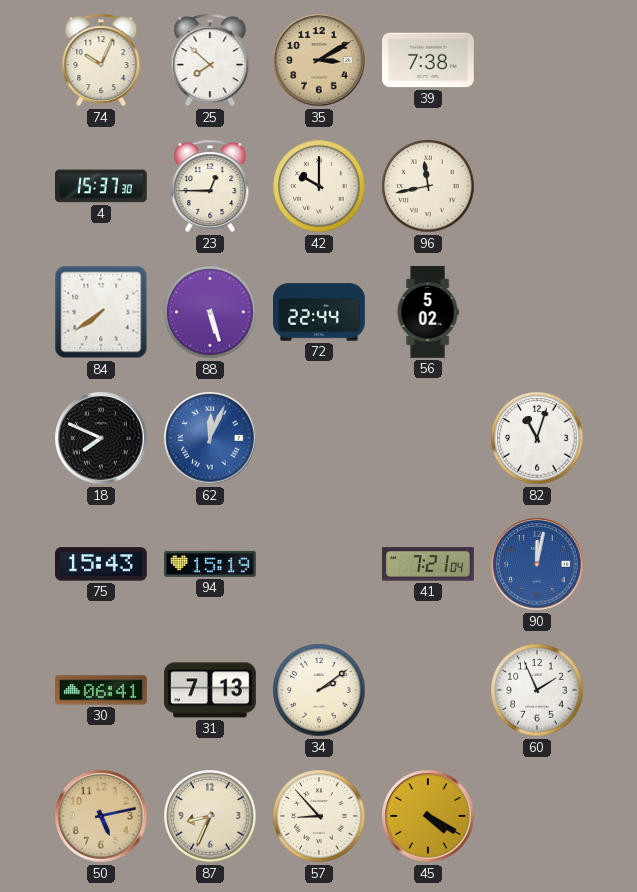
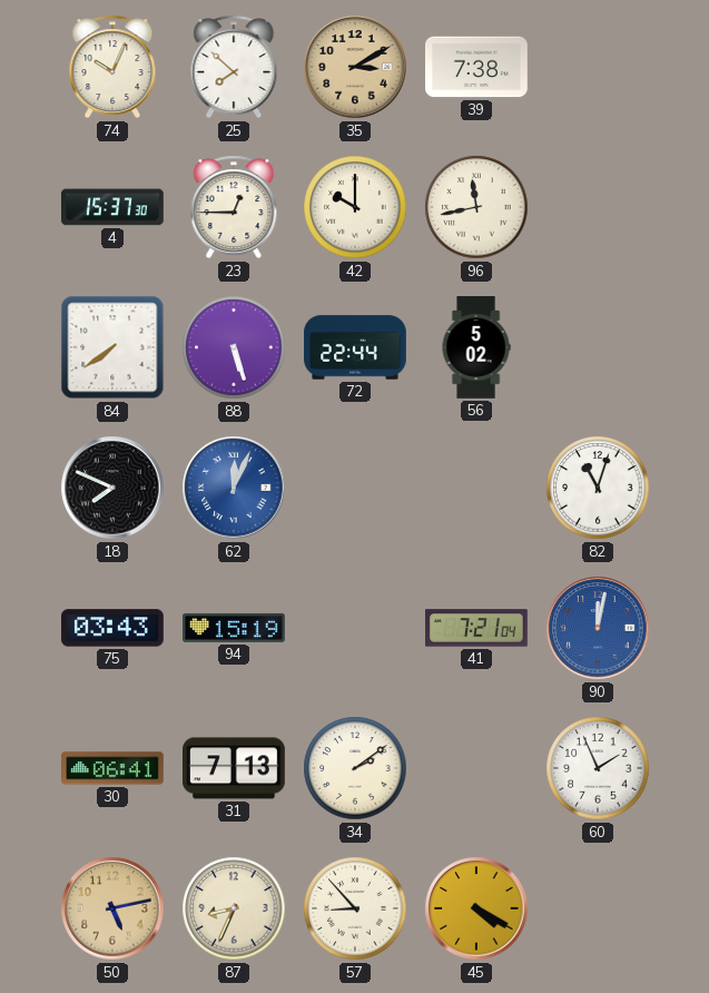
75: 15:43 -> 03:43 (114, 628)
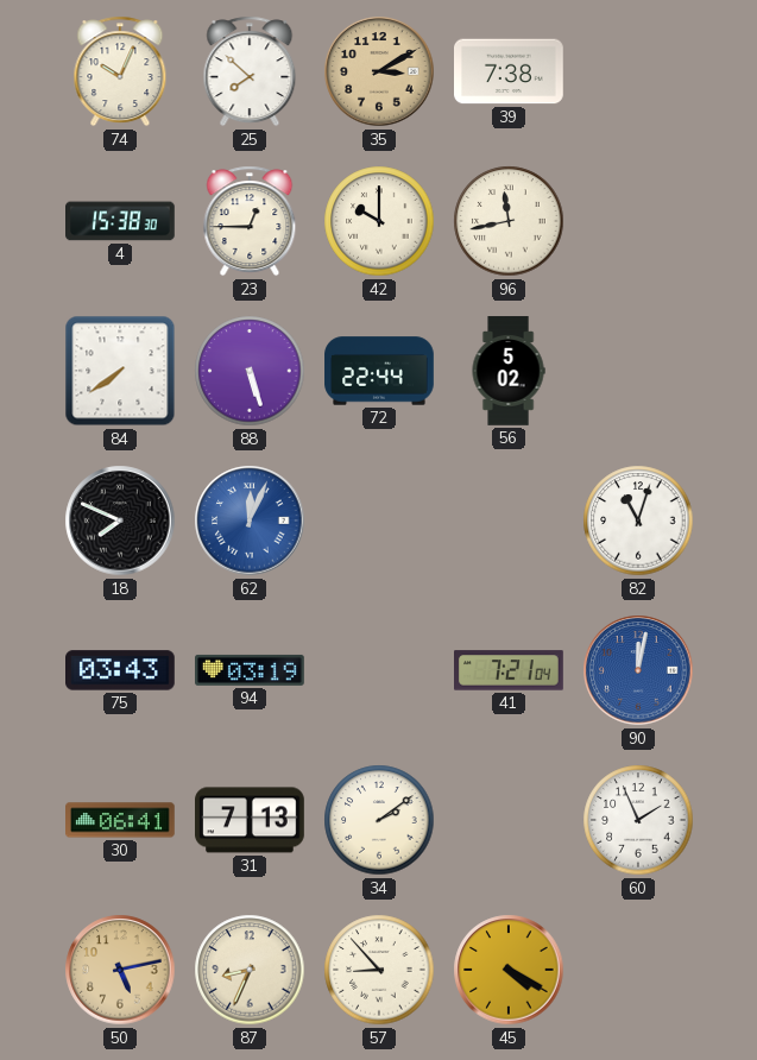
4: 15:37 -> 15:38 (121, 221)
94: 15:19 -> 03:19 (251, 670)
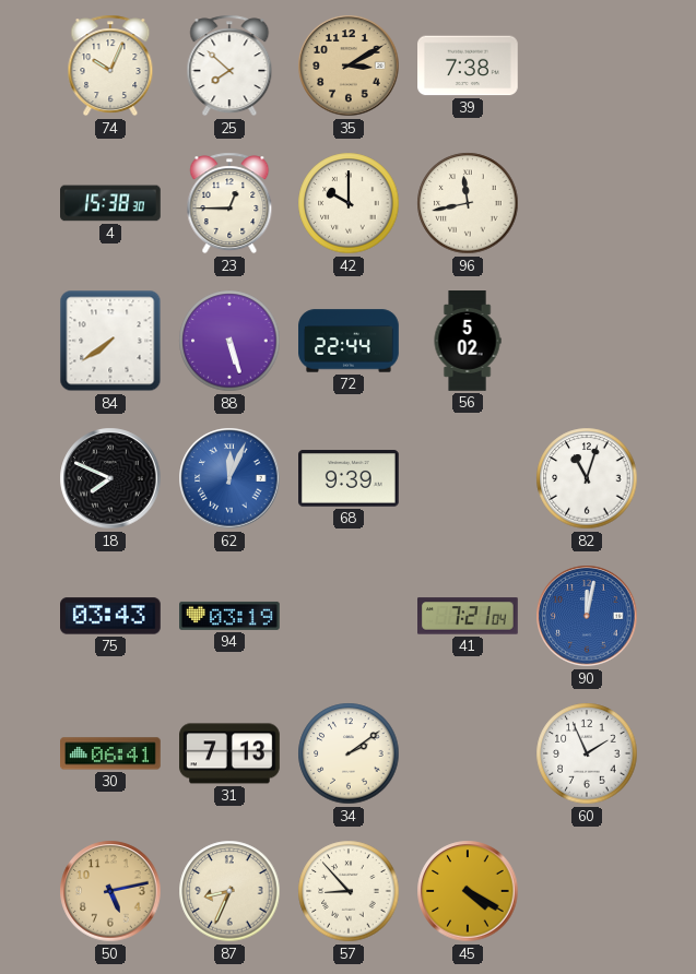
68: none -> 9:39 (350, 478)
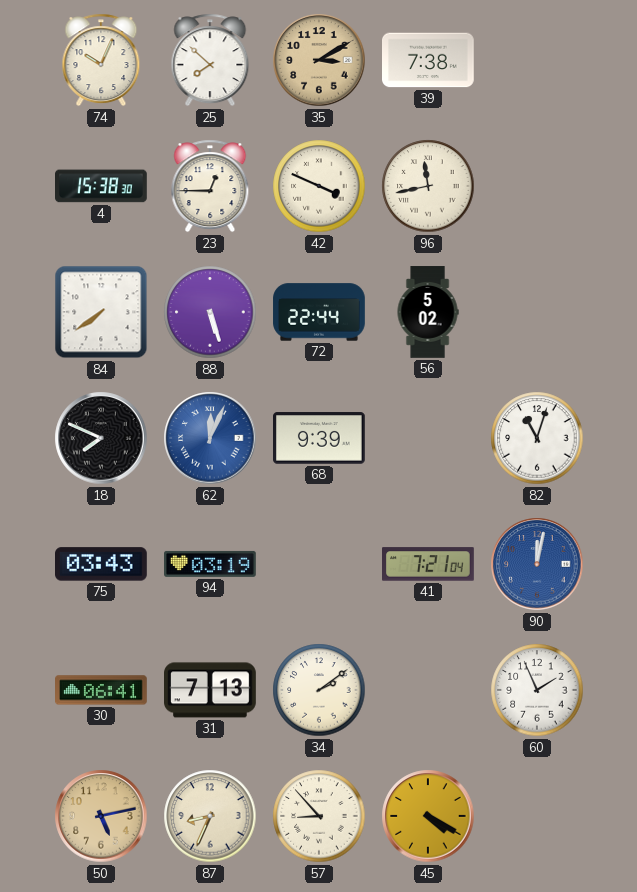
42: 10:00 -> 3:49 (319, 186)
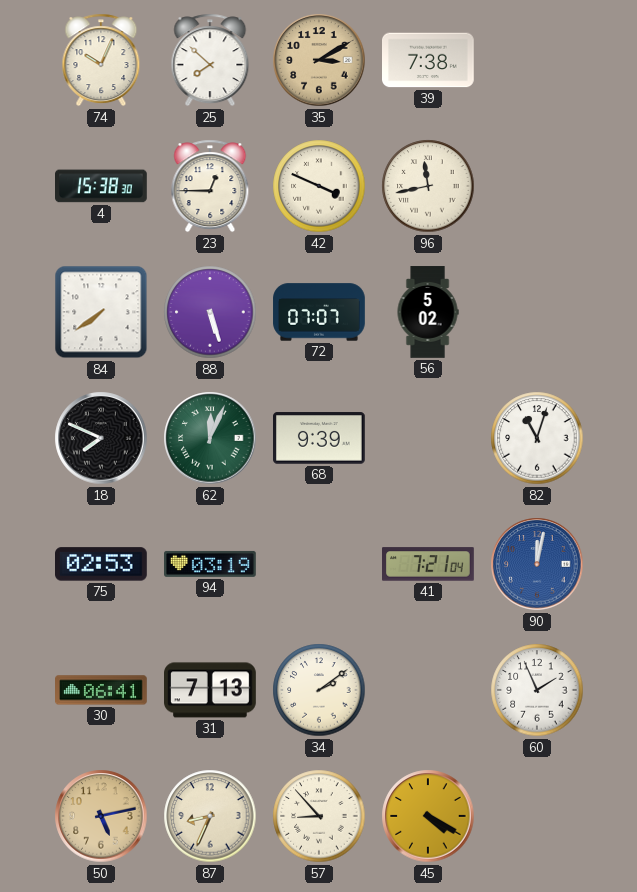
72: 22:44 -> 07:07 (319, 312)
62 dial: blue -> green (210, 438)
75: 03:43 -> 02:53 (102, 564)
